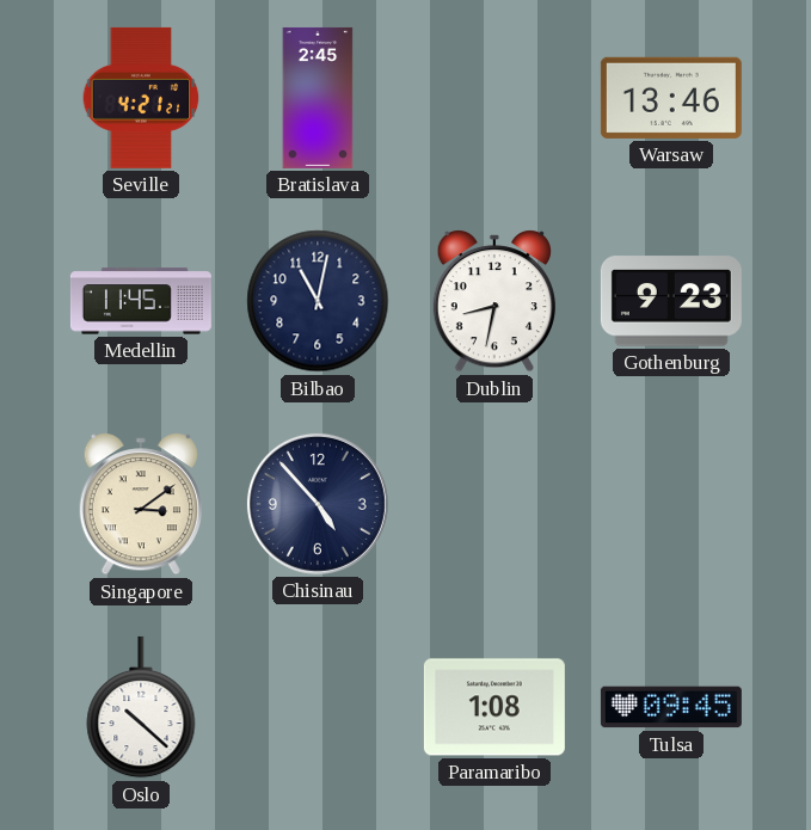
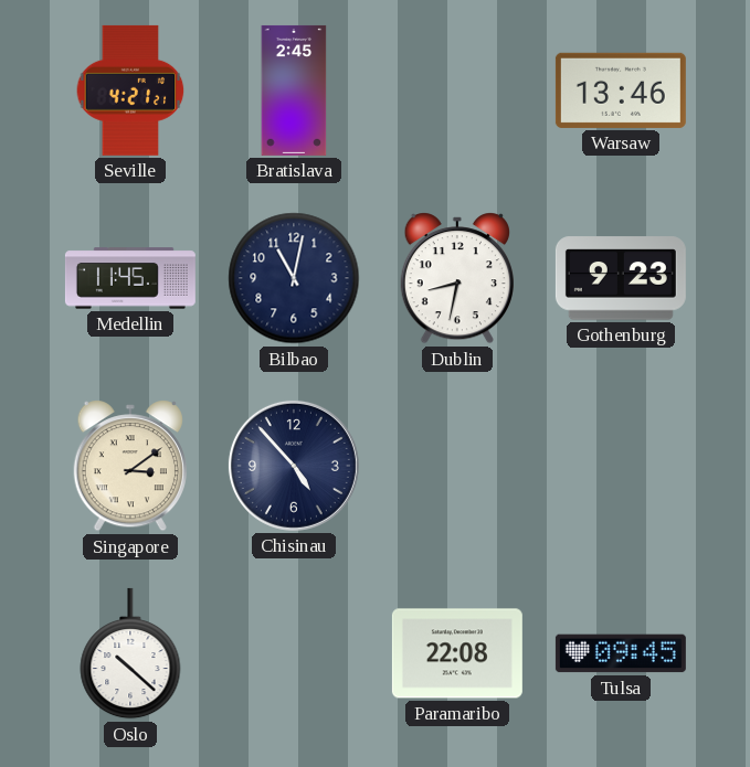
Paramaribo: 1:08 -> 22:08 (457, 653)
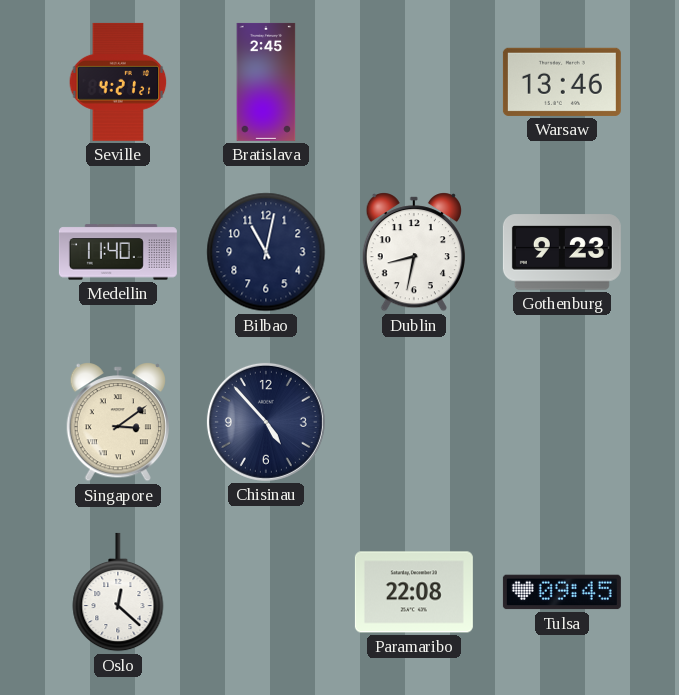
Medellin: 11:45 -> 11:40 (118, 252)
Oslo: 10:22 -> 12:22 (118, 592)
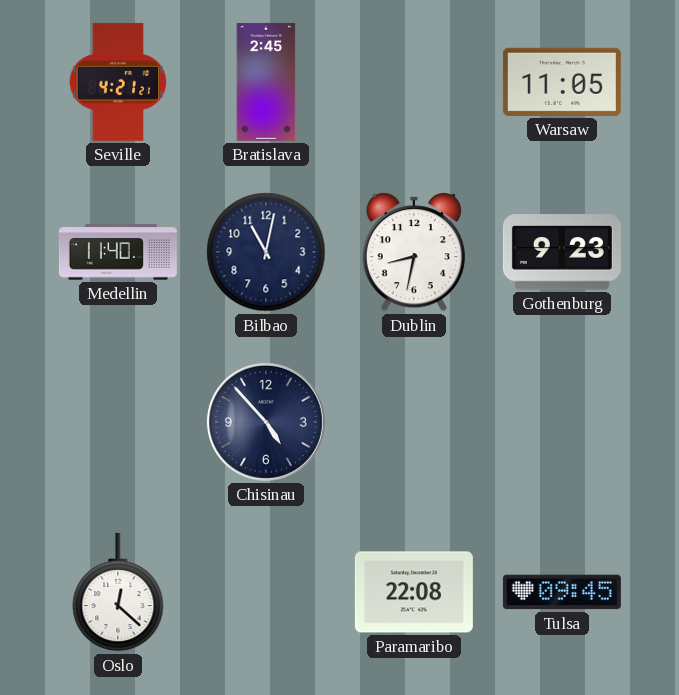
Warsaw: 13:46 -> 11:05 (562, 82)
Singapore: 3:09 -> none (117, 422)
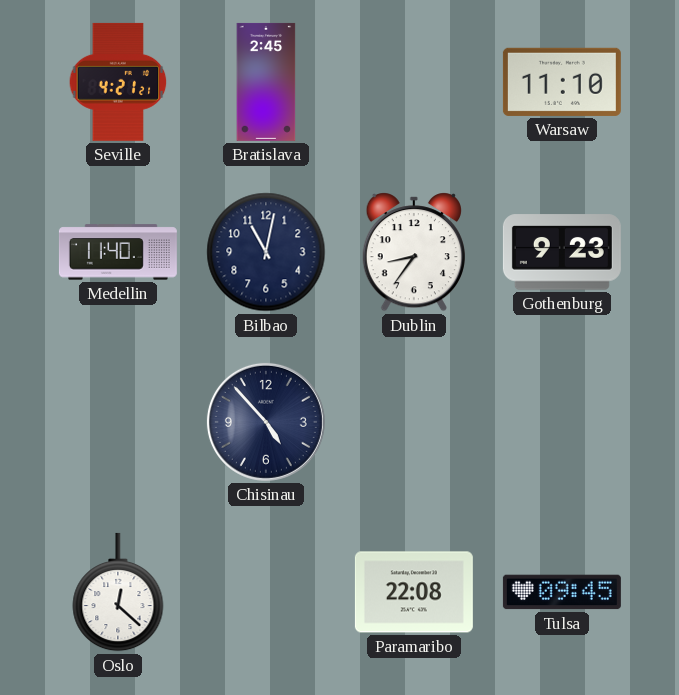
Warsaw: 11:05 -> 11:10 (562, 82)
Dublin: 8:32 -> 8:36 (413, 252)
